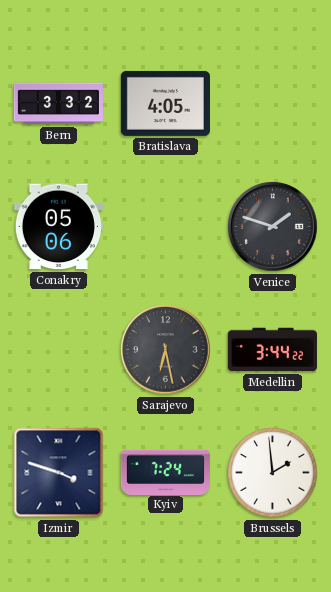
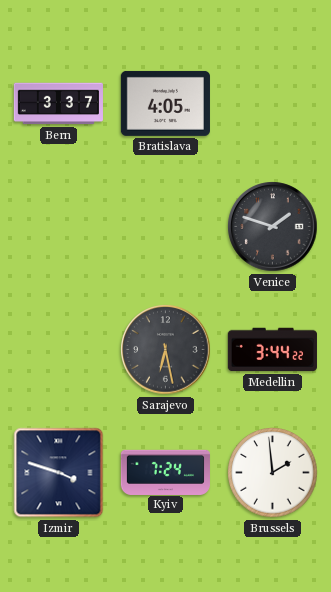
Bern: 3:32 -> 3:37 (58, 104)
Conakry: 05:06 -> none (58, 227)
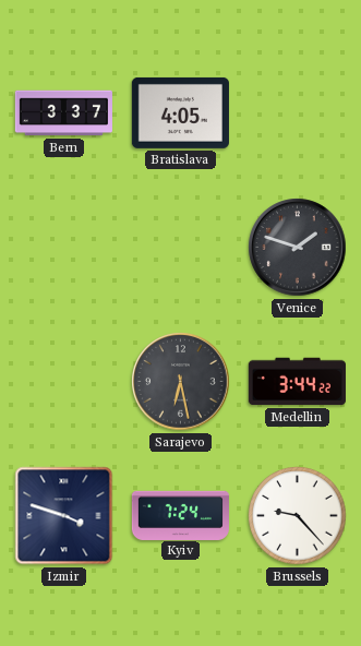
Brussels: 1:59 -> 9:23 (298, 516)
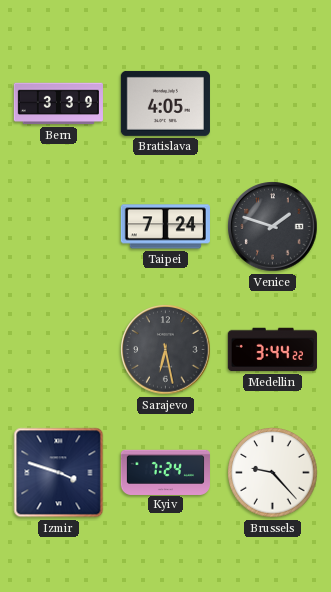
Bern: 3:37 -> 3:39 (58, 104)
Taipei: none -> 7:24 (165, 227)
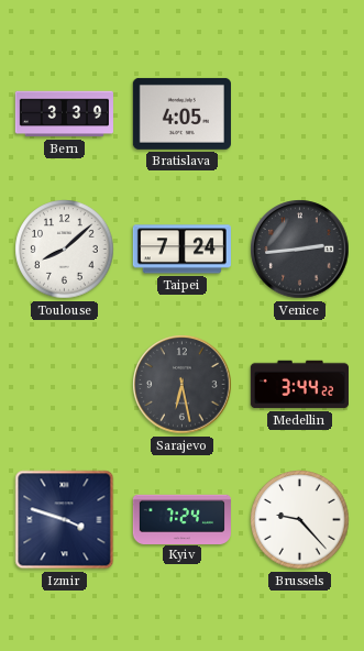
Toulouse: none -> 8:08 (65, 250)
Venice: 1:48 -> 2:44 (300, 250)
